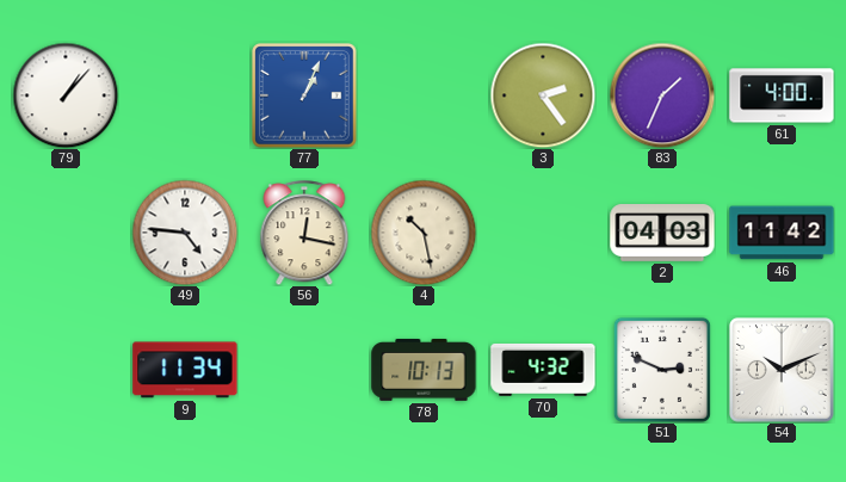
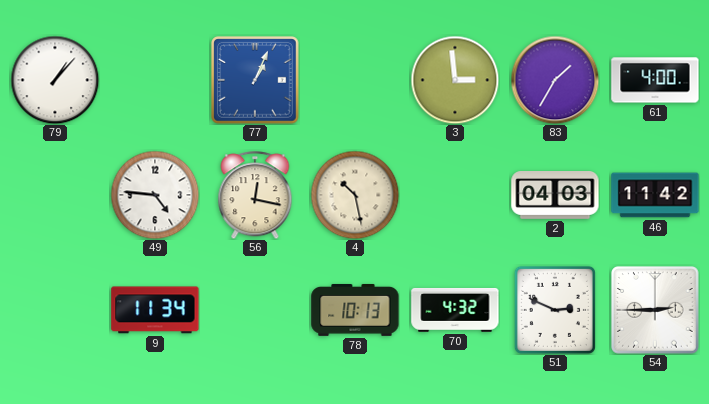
3: 2:24 -> 2:59 (455, 80)
83: 1:34 -> 1:35 (555, 80)
54: 10:11 -> 2:45 (655, 310)
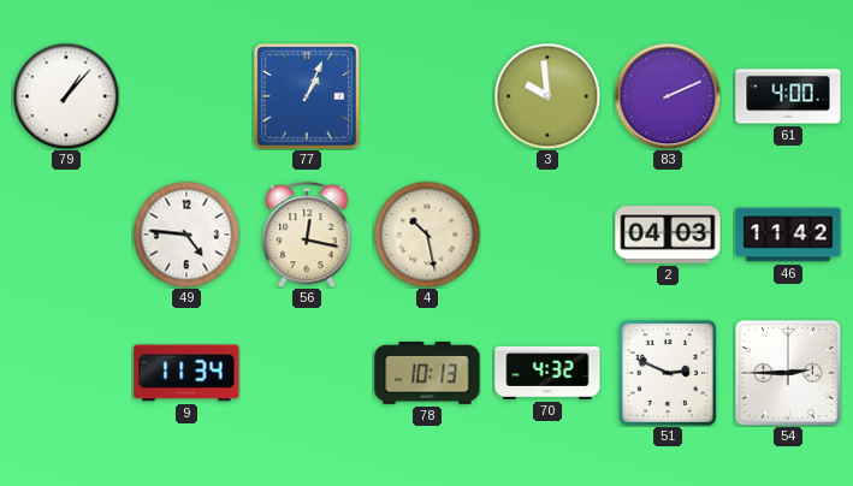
3: 2:59 -> 9:59 (547, 96)
83: 1:35 -> 2:11 (668, 96)
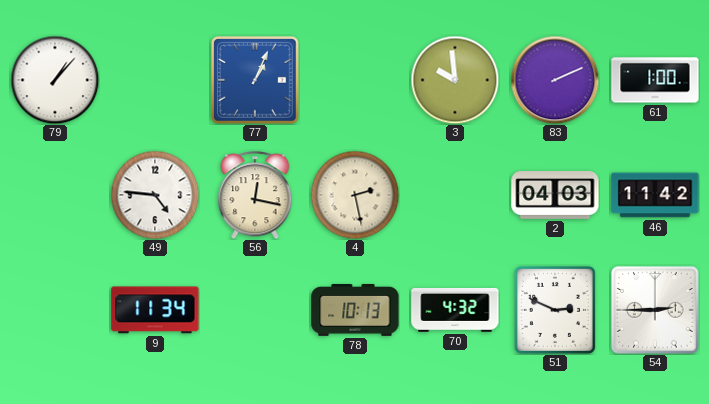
61: 4:00 -> 1:00 (655, 80)
4: 10:28 -> 2:28 (355, 195)
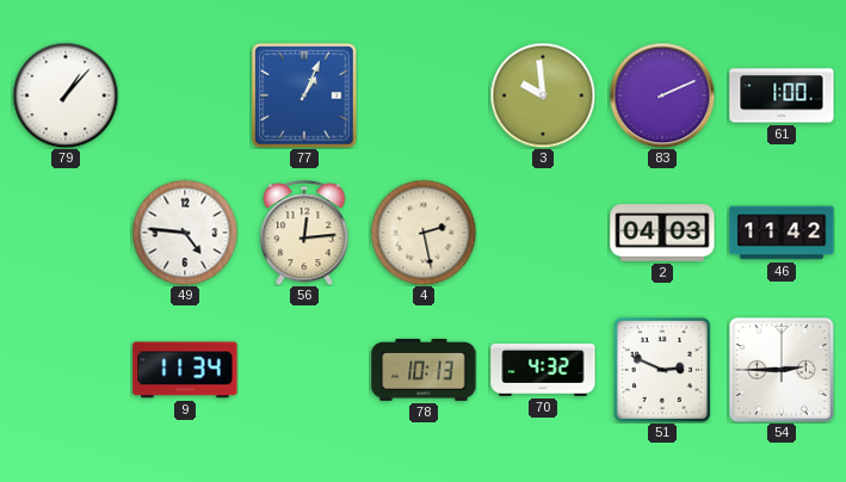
56: 12:17 -> 12:14 (304, 233)
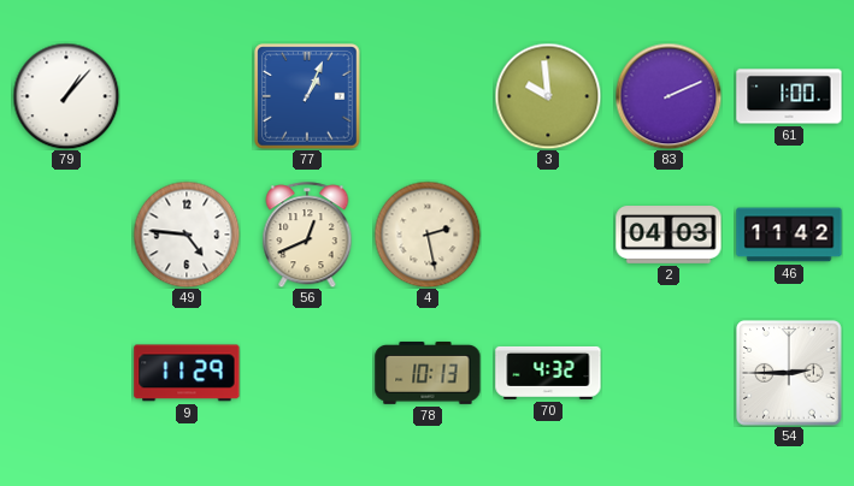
56: 12:14 -> 12:41 (307, 235)
9: 11:34 -> 11:29 (187, 373)
51: 2:49 -> none (662, 370)
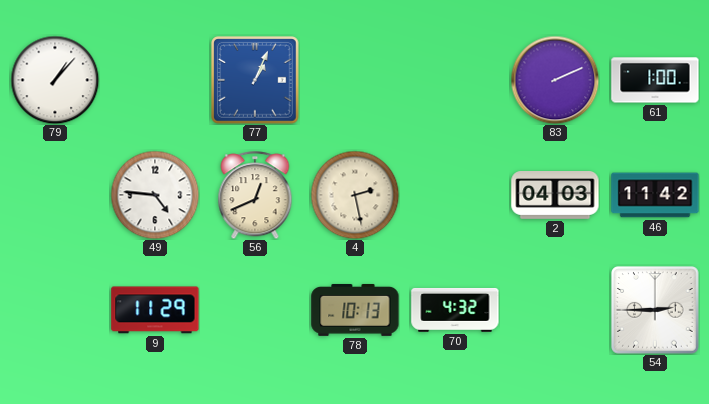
3: 9:59 -> none (548, 96)
